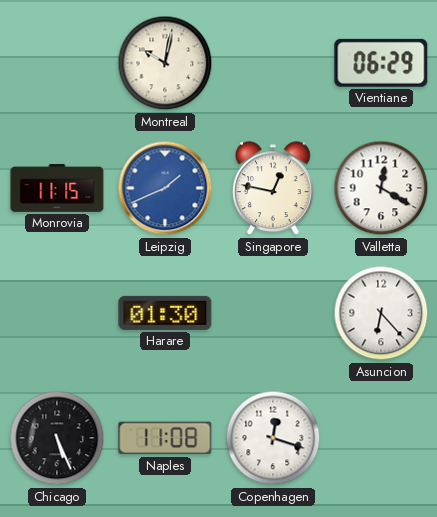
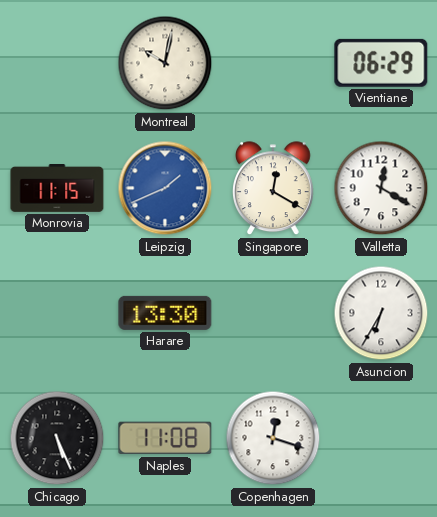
Singapore: 12:47 -> 12:20 (274, 189)
Harare: 01:30 -> 13:30 (165, 313)
Asuncion: 6:23 -> 6:35 (381, 313)
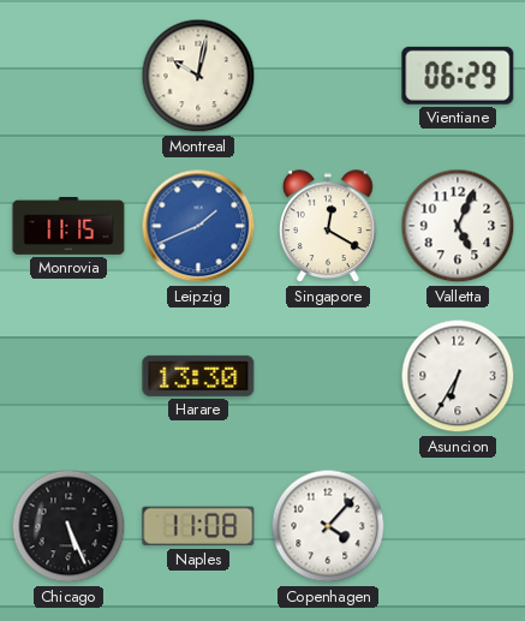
Valletta: 12:20 -> 5:04 (458, 226)
Copenhagen: 12:18 -> 4:07 (328, 526)
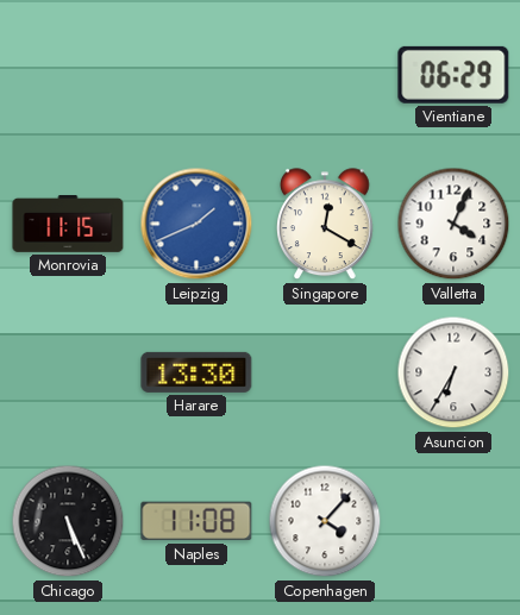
Montreal: 10:02 -> none (198, 76)
Valletta: 5:04 -> 4:04 (453, 224)
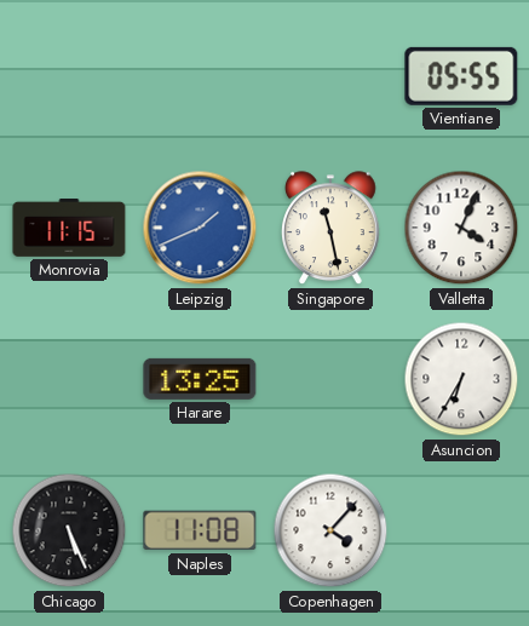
Vientiane: 06:29 -> 05:55 (461, 76)
Singapore: 12:20 -> 11:28 (332, 229)
Harare: 13:30 -> 13:25 (200, 379)
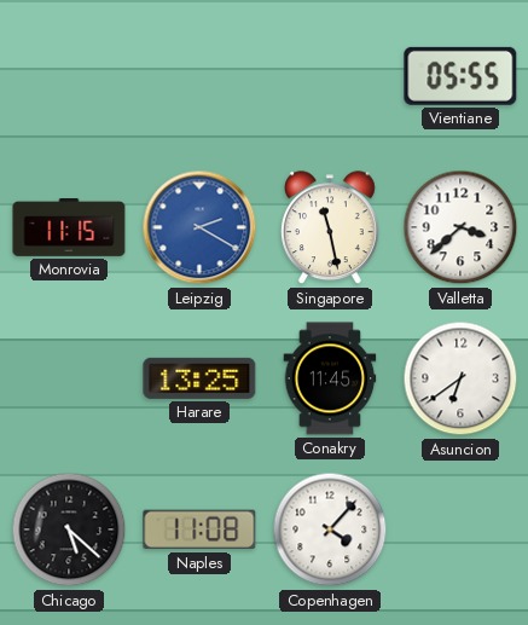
Leipzig: 1:41 -> 2:20 (199, 227)
Valletta: 4:04 -> 3:38 (460, 227)
Conakry: none -> 11:45 (330, 378)
Asuncion: 6:35 -> 6:39 (460, 378)
Chicago: 5:26 -> 5:22 (69, 529)
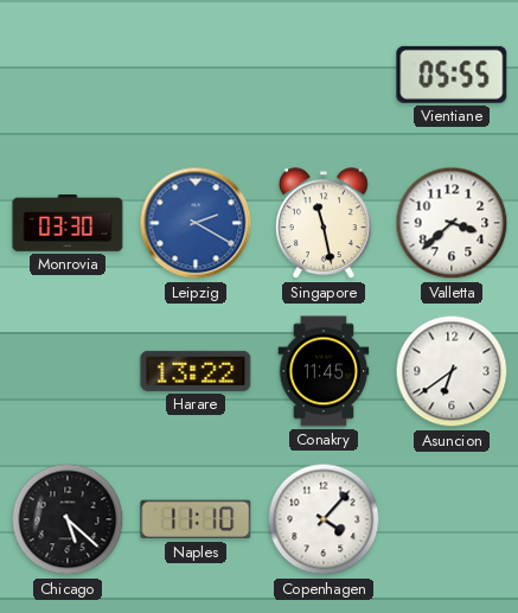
Monrovia: 11:15 -> 03:30 (68, 224)
Harare: 13:25 -> 13:22 (196, 371)
Naples: 11:08 -> 11:10 (196, 519)
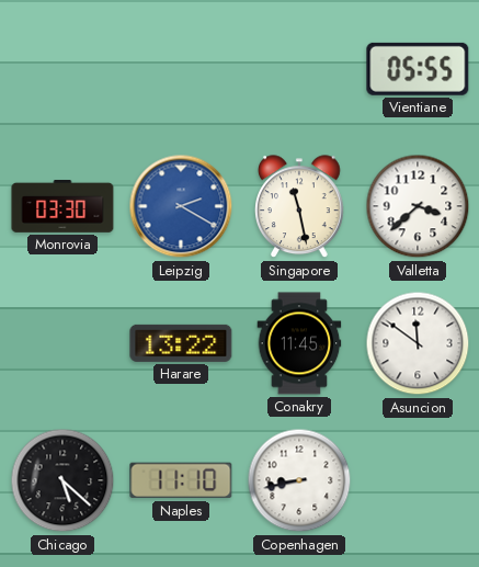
Asuncion: 6:39 -> 11:51 (418, 343)
Copenhagen: 4:07 -> 8:43 (299, 480)
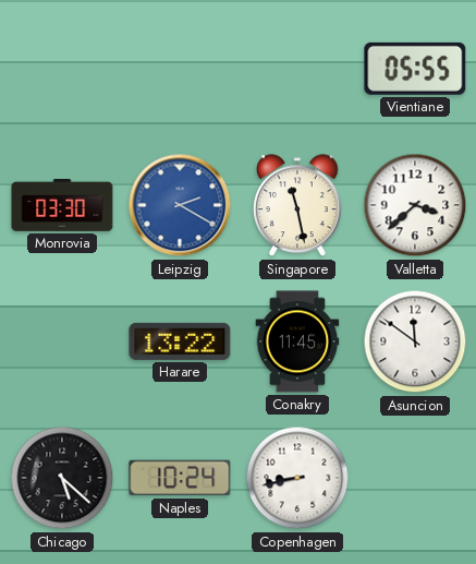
Naples: 11:10 -> 10:24 (180, 478)
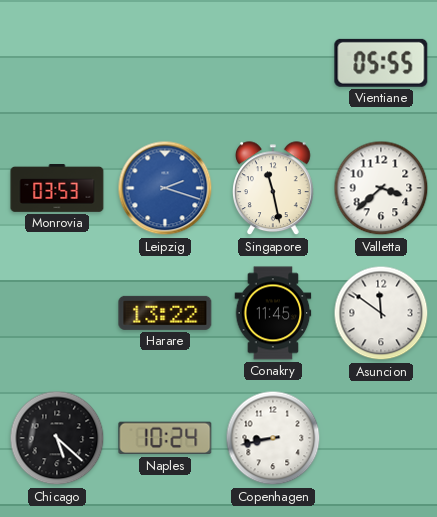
Monrovia: 03:30 -> 03:53 (57, 189)
Leipzig: 2:20 -> 2:18 (165, 188)
